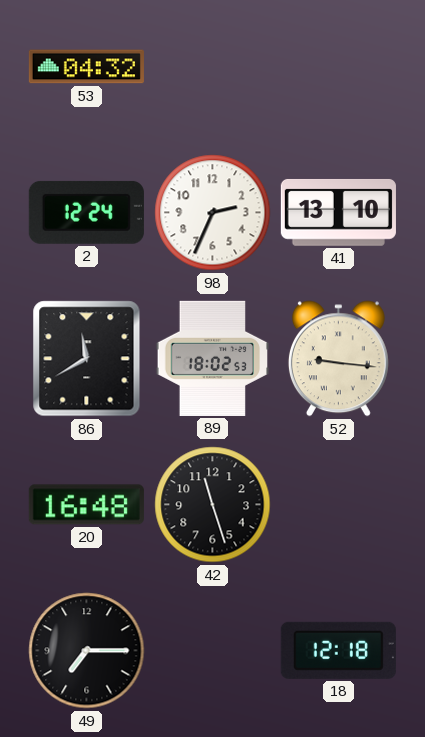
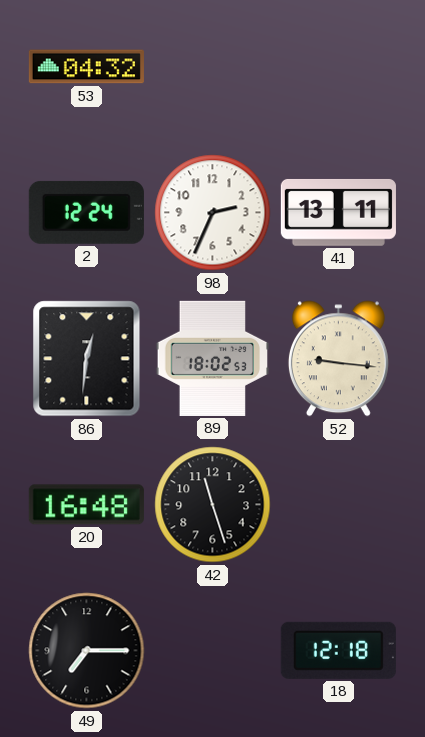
41: 13:10 -> 13:11 (338, 212)
86: 11:40 -> 12:31 (87, 359)
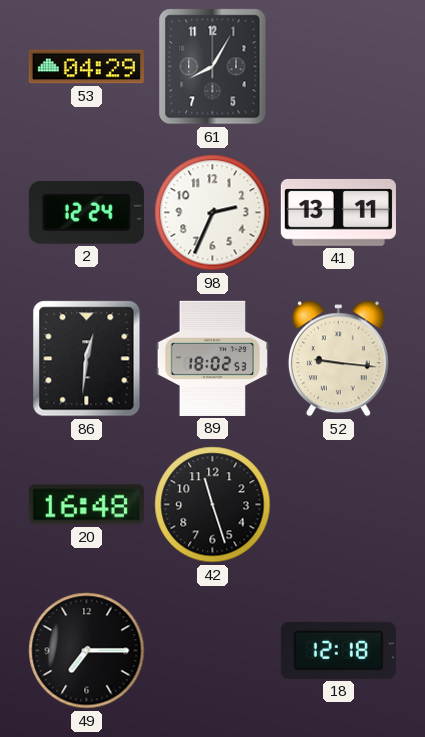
53: 04:32 -> 04:29 (86, 67)
61: none -> 8:05 (213, 67)
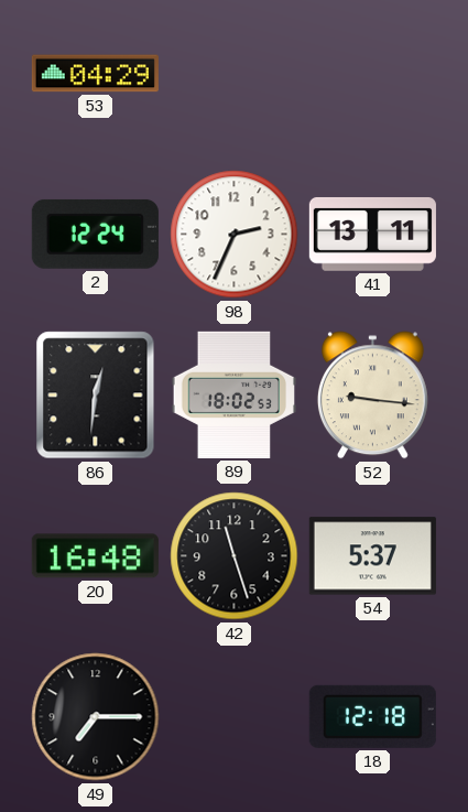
61: 8:05 -> none (213, 67)
54: none -> 5:37 (372, 556)
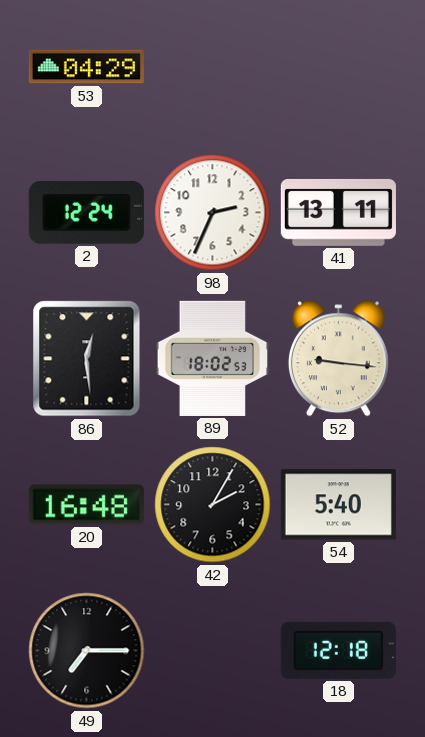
86: 12:31 -> 12:29 (87, 359)
42: 11:27 -> 2:05 (213, 505)
54: 5:37 -> 5:40 (338, 505)
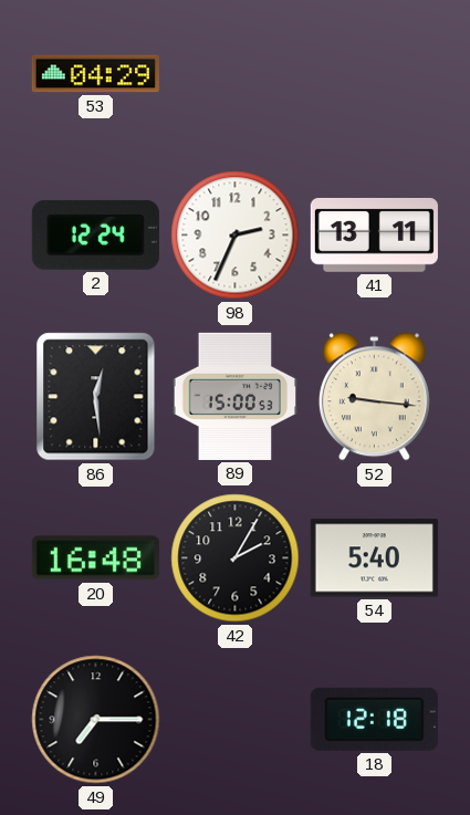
89: 18:02 -> 15:00 (236, 396)
